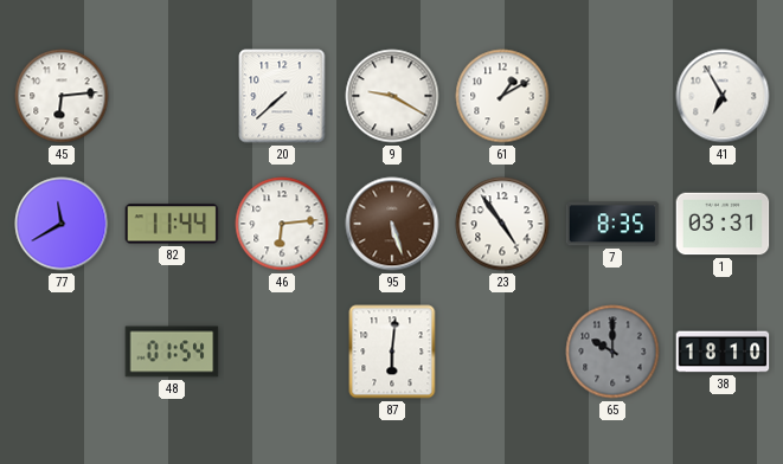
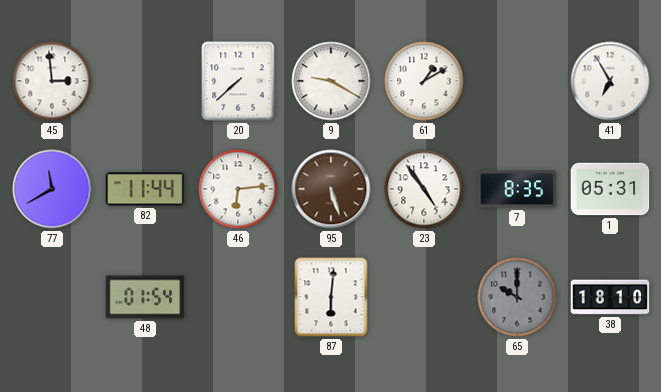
45: 6:14 -> 2:59 (52, 81)
1: 03:31 -> 05:31 (610, 189)
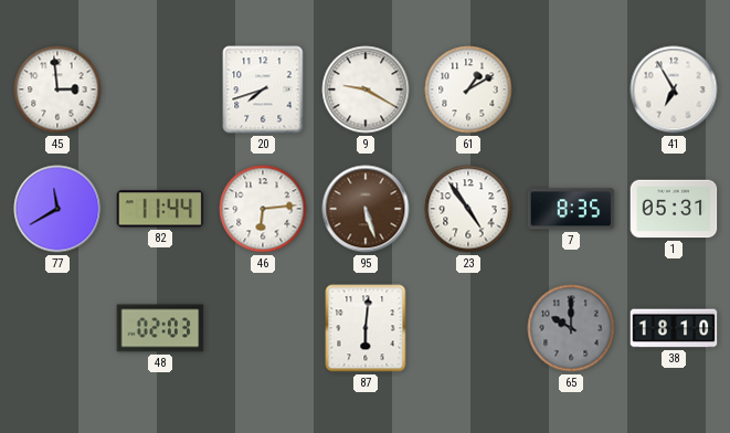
20: 7:38 -> 7:42 (263, 89)
48: 01:54 -> 02:03 (160, 328)
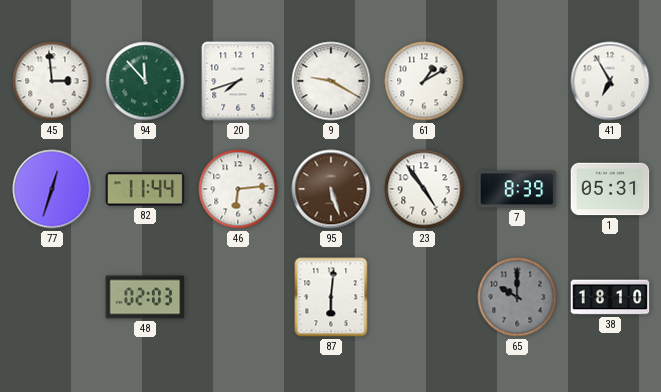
94: none -> 11:53 (145, 81)
77: 11:40 -> 12:33 (52, 189)
7: 8:35 -> 8:39 (517, 189)
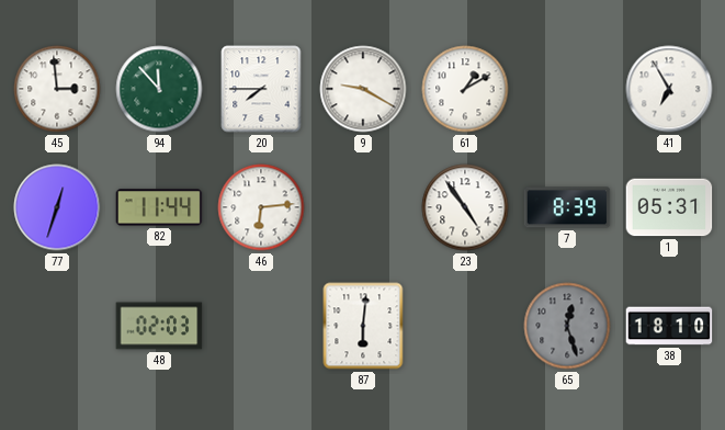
20: 7:42 -> 7:45 (261, 89)
95: 5:27 -> none (331, 189)
65: 10:00 -> 12:27 (567, 326)
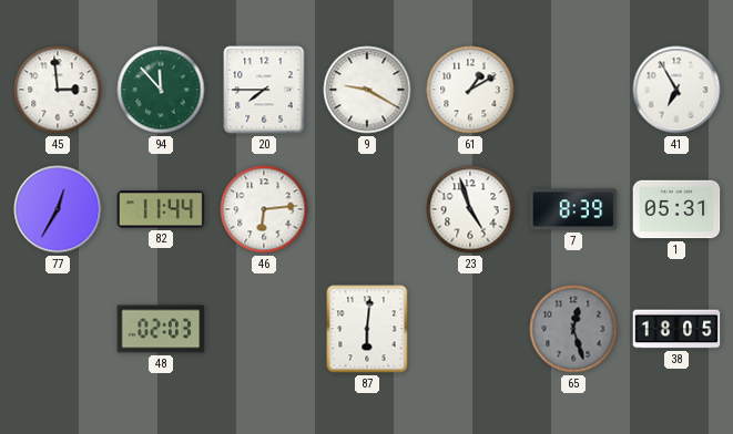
77: 12:33 -> 12:35 (58, 209)
23: 4:54 -> 4:57 (470, 209)
38: 18:10 -> 18:05 (676, 329)
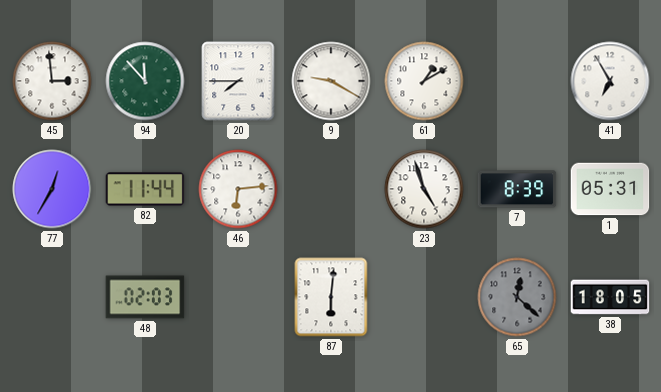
65: 12:27 -> 12:22 (517, 297)
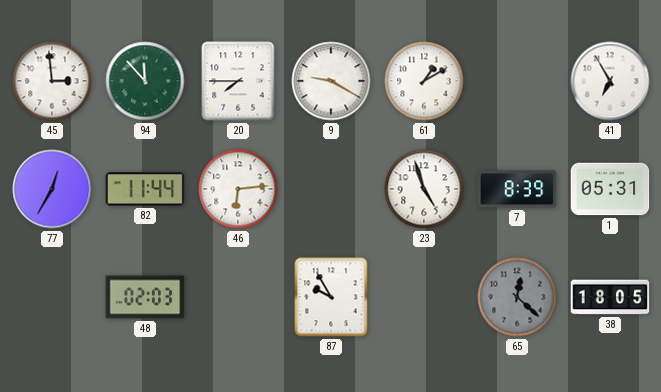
87: 6:01 -> 9:55 (331, 297)
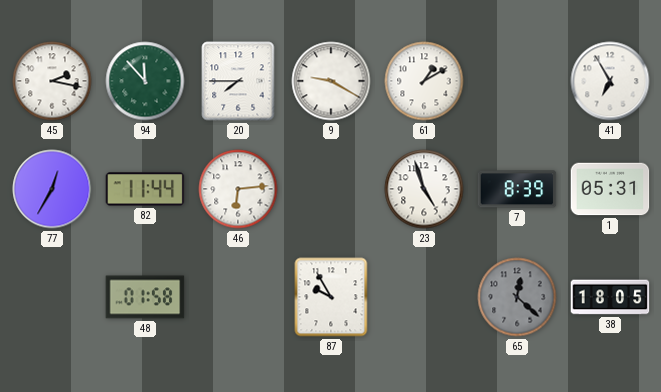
45: 2:59 -> 2:17 (52, 81)
48: 02:03 -> 01:58 (145, 297)
